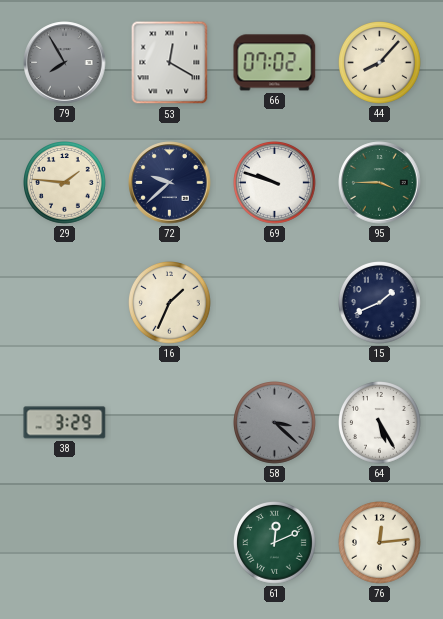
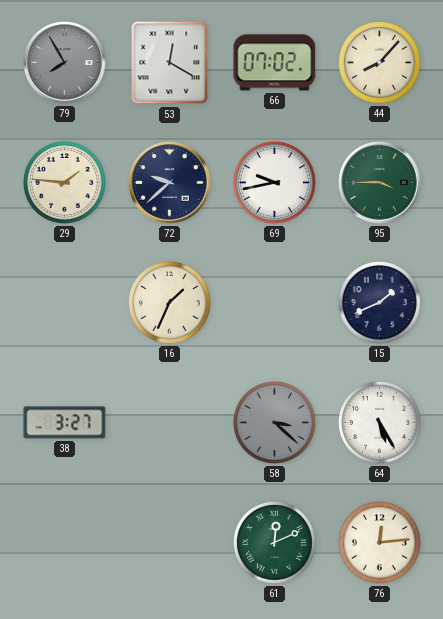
69: 9:48 -> 9:43 (275, 183)
38: 3:29 -> 3:27 (65, 423)
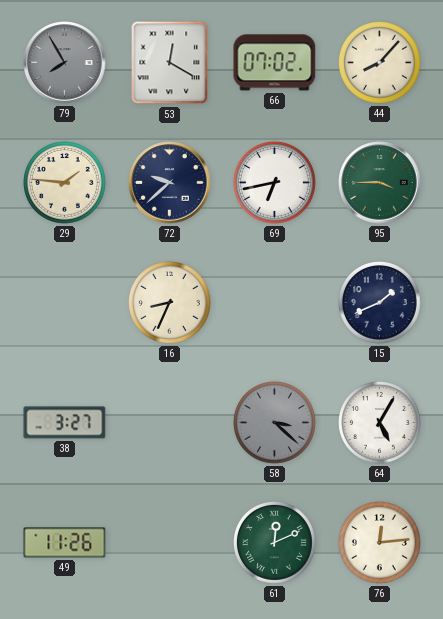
69: 9:43 -> 6:43 (275, 183)
16: 1:34 -> 8:34 (170, 303)
64: 5:25 -> 5:05 (380, 423)
49: none -> 11:26 (65, 543)
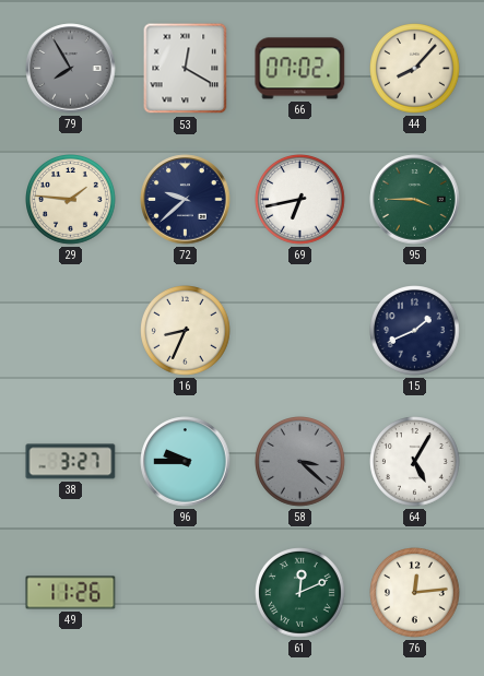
96: none -> 9:45 (186, 462)
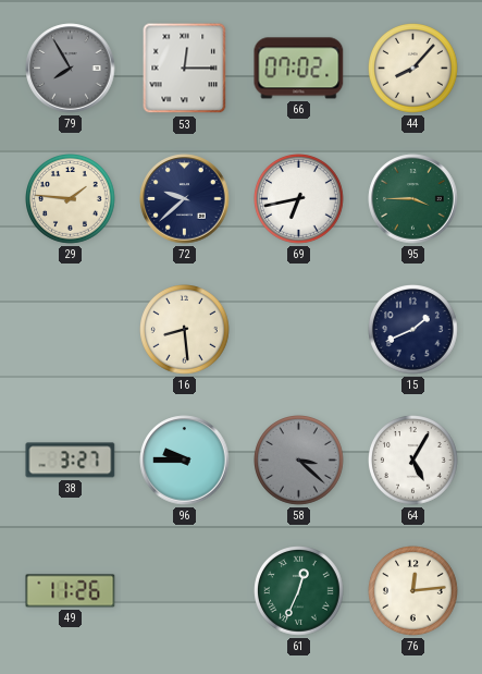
53: 12:20 -> 12:15 (185, 69)
16: 8:34 -> 8:29 (185, 330)
61: 12:11 -> 12:34 (299, 591)
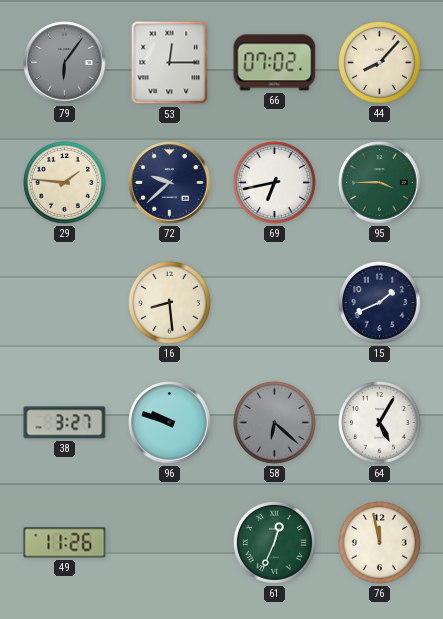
79: 7:55 -> 6:06 (65, 63)
96: 9:45 -> 9:48 (170, 423)
58: 3:22 -> 6:22 (275, 423)
76: 12:14 -> 11:58 (380, 543)
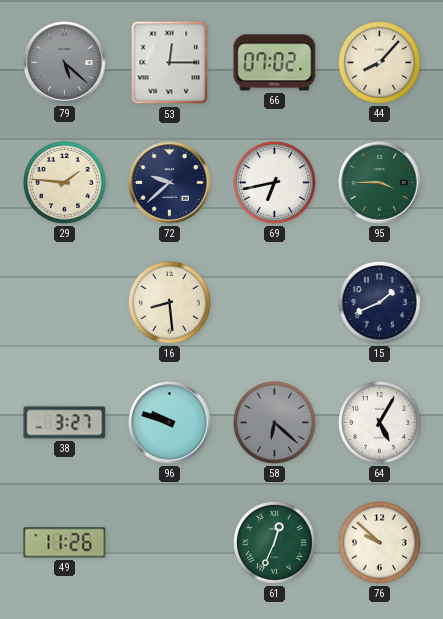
79: 6:06 -> 5:22 (65, 63)
76: 11:58 -> 9:52 (380, 543)
